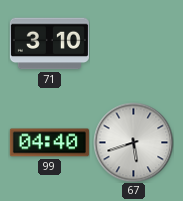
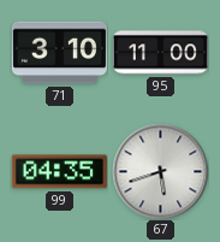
95: none -> 11:00 (160, 53)
99: 04:40 -> 04:35 (59, 172)
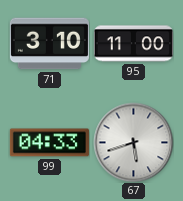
99: 04:35 -> 04:33 (49, 143)
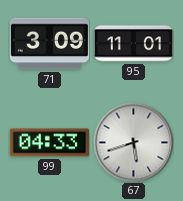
71: 3:10 -> 3:09 (49, 44)
95: 11:00 -> 11:01 (133, 44)
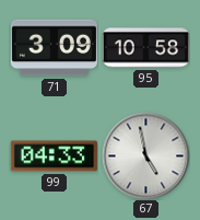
95: 11:01 -> 10:58 (145, 48)
67: 5:42 -> 4:58 (145, 155)
